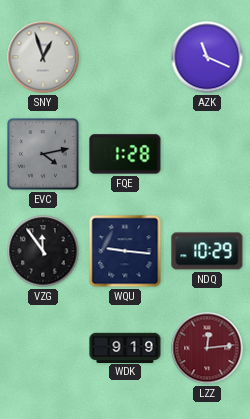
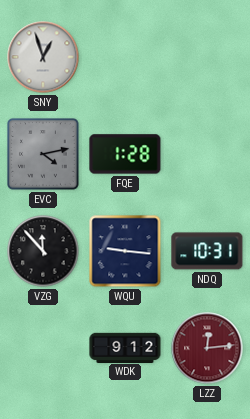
AZK: 11:19 -> none (207, 57)
VZG: 11:54 -> 11:53 (43, 251)
NDQ: 10:29 -> 10:31 (207, 251)
WDK: 9:19 -> 9:12 (125, 347)
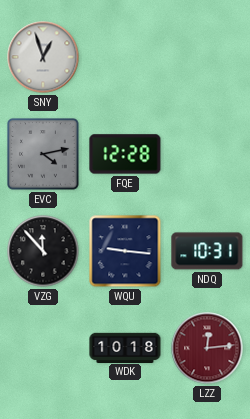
FQE: 1:28 -> 12:28 (125, 154)
WDK: 9:12 -> 10:18 (125, 347)
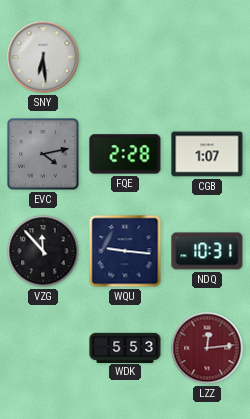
SNY: 12:57 -> 6:29 (43, 57)
FQE: 12:28 -> 2:28 (125, 154)
CGB: none -> 1:07 (207, 154)
WDK: 10:18 -> 5:53 (125, 347)
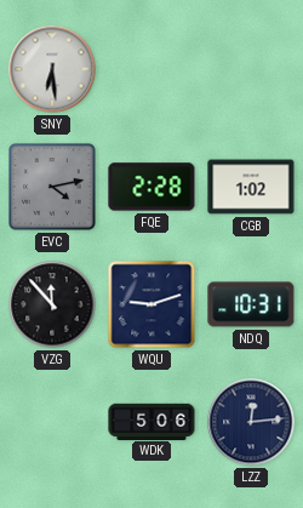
CGB: 1:07 -> 1:02 (251, 187)
WQU: 9:16 -> 9:12 (151, 304)
WDK: 5:53 -> 5:06 (151, 421)
LZZ dial: burgundy -> navy (251, 422)
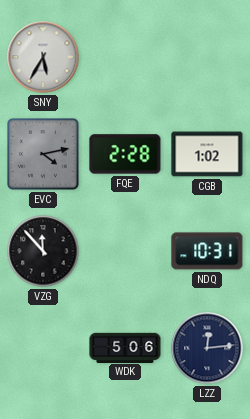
SNY: 6:29 -> 5:35 (43, 57)
WQU: 9:12 -> none (151, 304)
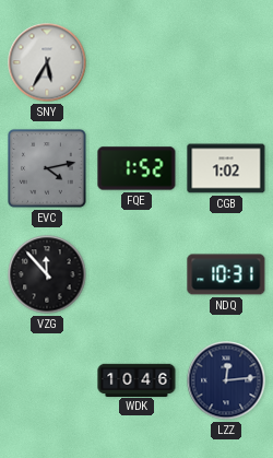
FQE: 2:28 -> 1:52 (136, 168)
WDK: 5:06 -> 10:46 (136, 379)
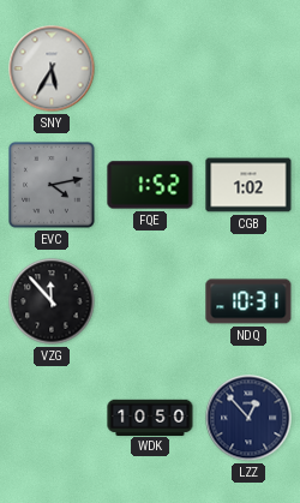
WDK: 10:46 -> 10:50 (150, 417)
LZZ: 12:14 -> 12:53 (248, 418)
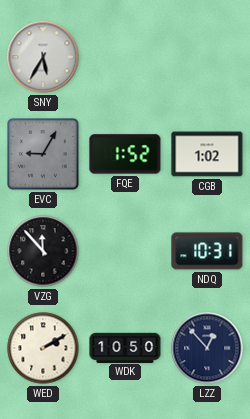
EVC: 4:13 -> 9:05 (44, 155)
WED: none -> 2:10 (43, 348)
